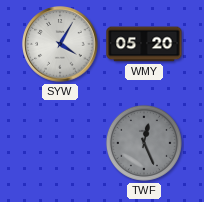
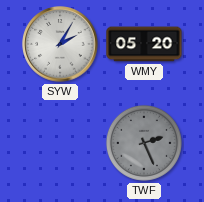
SYW: 4:05 -> 2:05 (60, 44)
TWF: 12:26 -> 2:26 (144, 143)
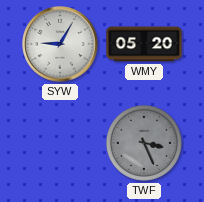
SYW: 2:05 -> 9:05 (60, 44)
TWF: 2:26 -> 3:26 (144, 143)
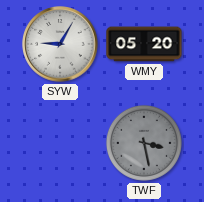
TWF: 3:26 -> 3:28 (144, 143)
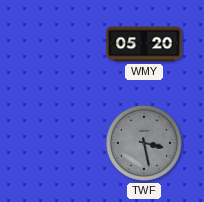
SYW: 9:05 -> none (60, 44)
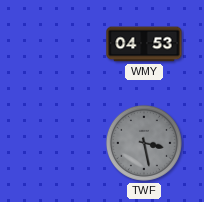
WMY: 05:20 -> 04:53 (144, 44)
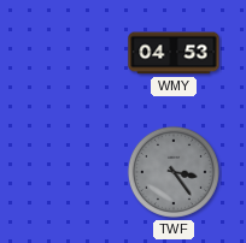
TWF: 3:28 -> 3:24 (174, 172)
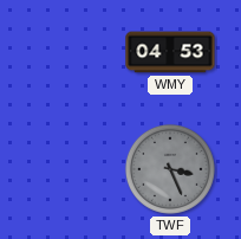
TWF: 3:24 -> 3:26 (170, 169)
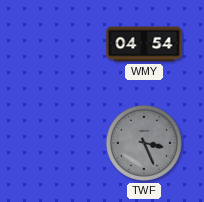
WMY: 04:53 -> 04:54 (144, 44)
